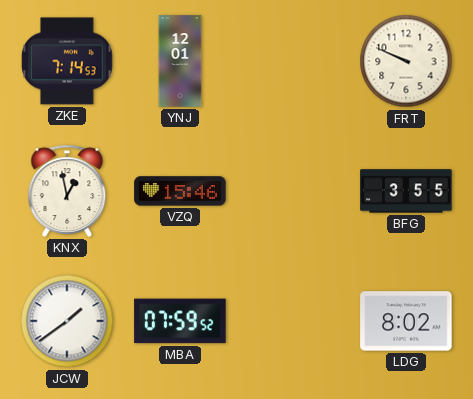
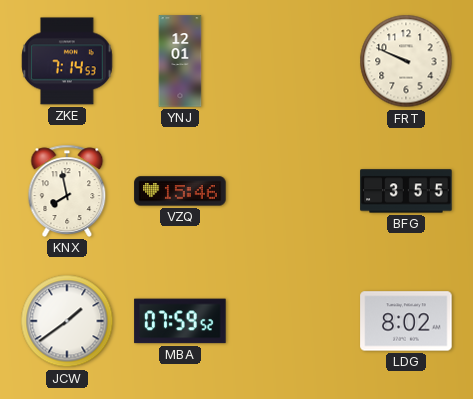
KNX: 12:58 -> 7:58 (67, 191)
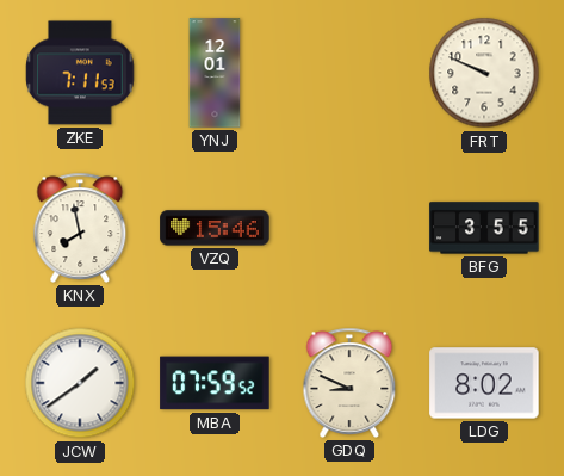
ZKE: 7:14 -> 7:11 (80, 73)
GDQ: none -> 8:49 (349, 383)
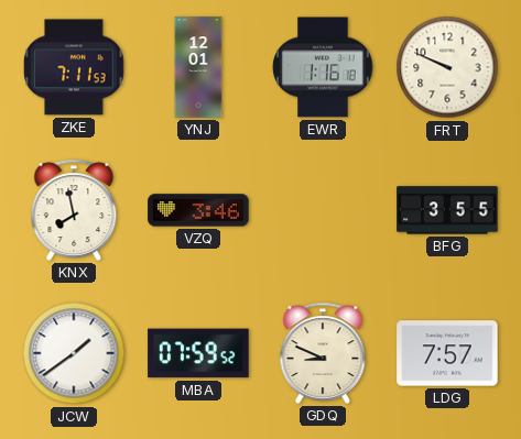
EWR: none -> 1:16 (323, 67)
VZQ: 15:46 -> 3:46 (198, 210)
LDG: 8:02 -> 7:57 (447, 353)
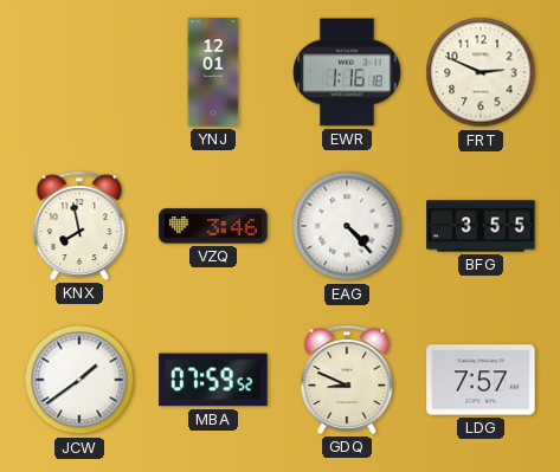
ZKE: 7:11 -> none (74, 67)
FRT: 9:49 -> 2:49 (481, 72)
EAG: none -> 4:23 (347, 226)
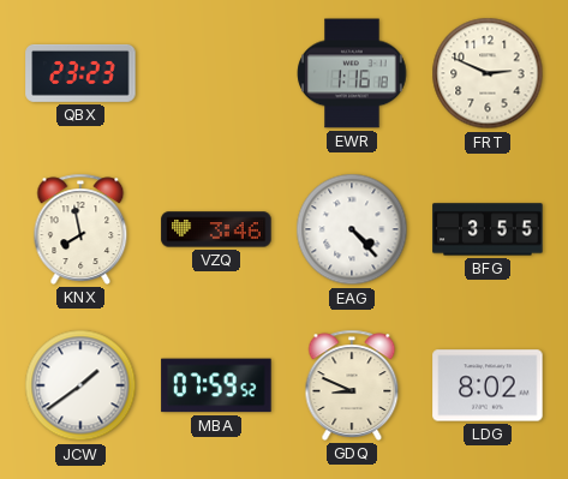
QBX: none -> 23:23 (80, 73)
YNJ: 12:01 -> none (213, 72)
LDG: 7:57 -> 8:02 (488, 385)
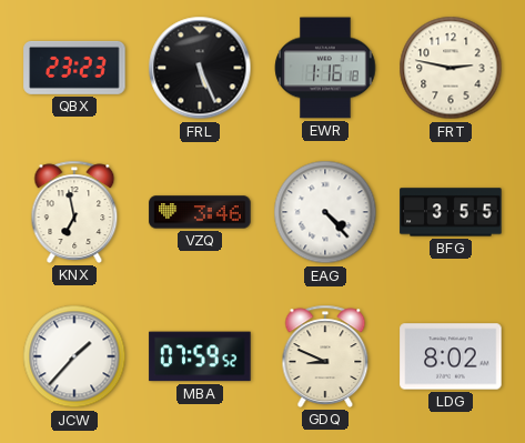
FRL: none -> 5:26 (200, 68)
FRT: 2:49 -> 2:47 (451, 68)
KNX: 7:58 -> 6:58 (74, 212)
JCW: 1:39 -> 1:37 (74, 356)
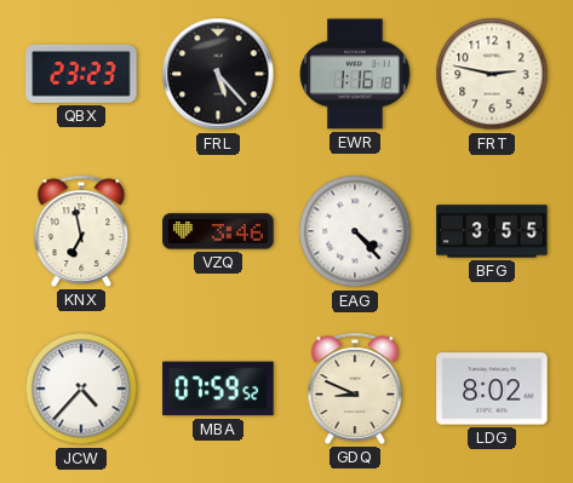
FRL: 5:26 -> 5:23 (218, 74)
JCW: 1:37 -> 4:37 (81, 389)
